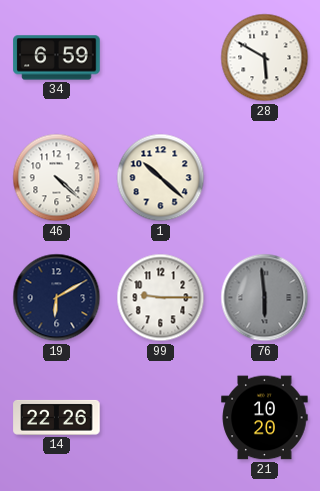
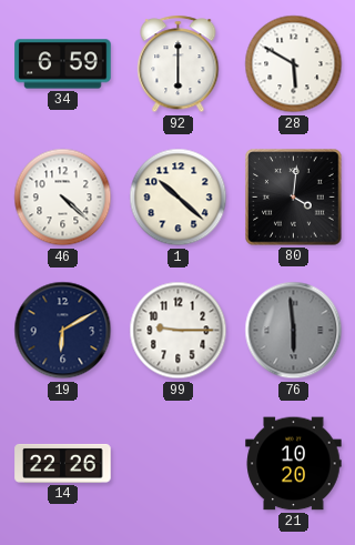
92: none -> 6:00 (179, 64)
80: none -> 4:01 (294, 198)
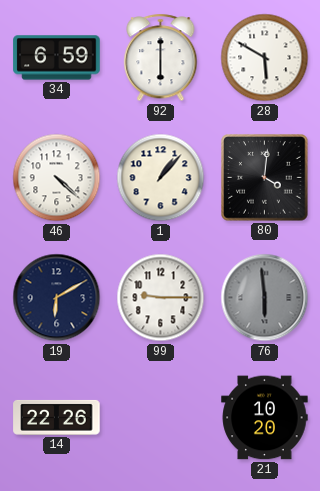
1: 10:22 -> 1:07 (161, 178)
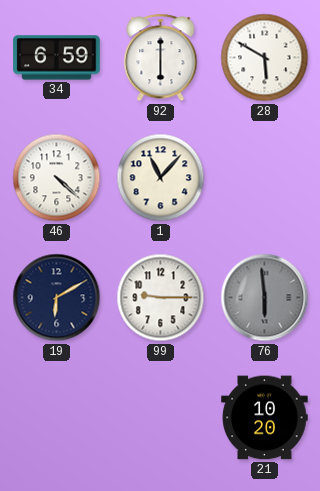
1: 1:07 -> 11:07 (161, 178)
80: 4:01 -> none (265, 178)
14: 22:26 -> none (57, 417)
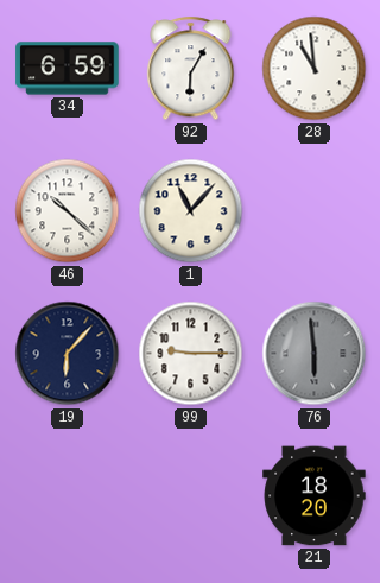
92: 6:00 -> 6:05 (191, 69)
28: 5:50 -> 10:59 (315, 69)
46: 4:22 -> 10:22 (68, 211)
19: 6:10 -> 6:07 (68, 354)
21: 10:20 -> 18:20 (315, 496)
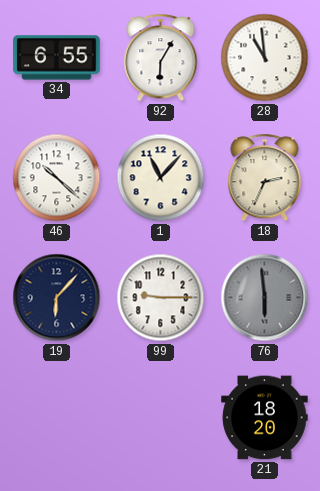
34: 6:59 -> 6:55 (57, 58)
18: none -> 2:34 (265, 178)
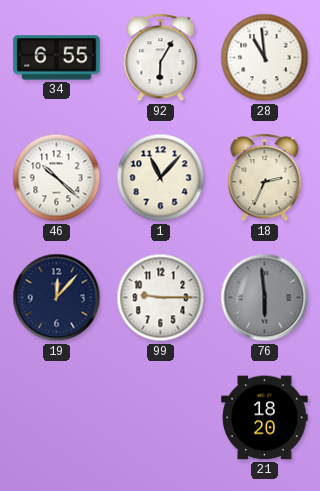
19: 6:07 -> 12:07 (57, 298)
